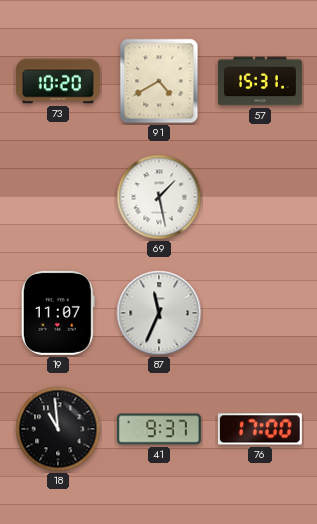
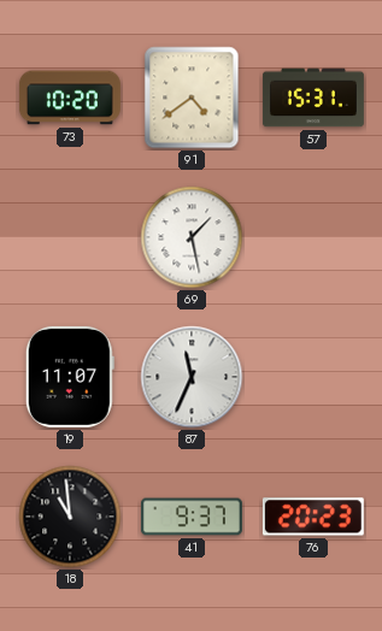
91: 4:40 -> 4:39 (192, 98)
76: 17:00 -> 20:23 (313, 517)
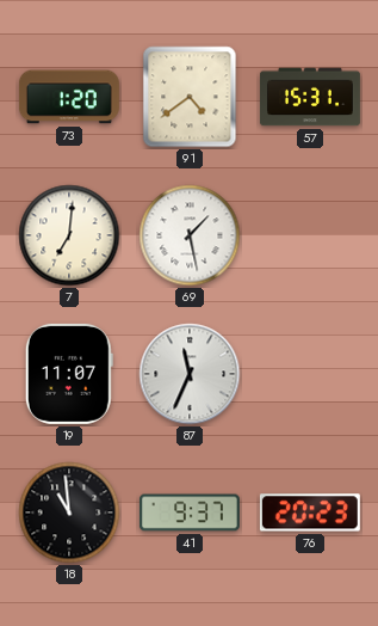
73: 10:20 -> 1:20 (69, 97)
7: none -> 7:01 (69, 235)
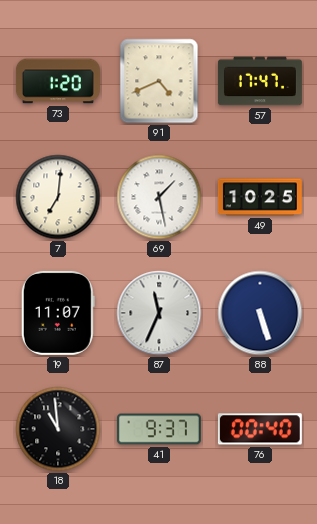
91: 4:39 -> 4:41 (159, 81)
57: 15:31 -> 17:47 (260, 81)
49: none -> 10:25 (260, 197)
88: none -> 5:27 (260, 313)
76: 20:23 -> 00:40 (260, 429)
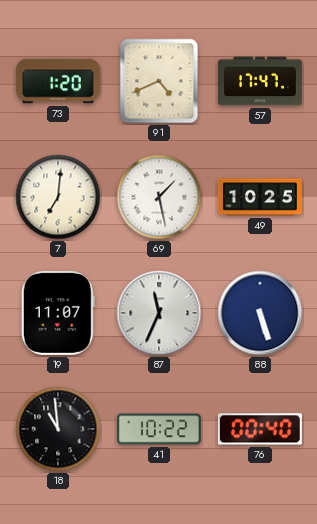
41: 9:37 -> 10:22 (159, 429)
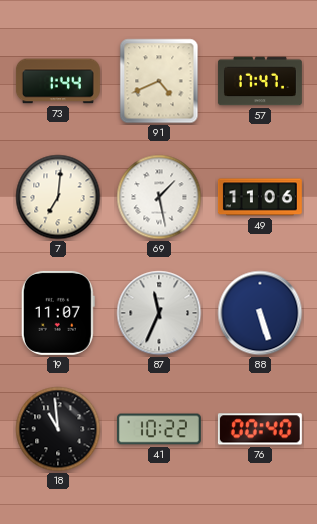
73: 1:20 -> 1:44 (58, 81)
49: 10:25 -> 11:06 (260, 197)
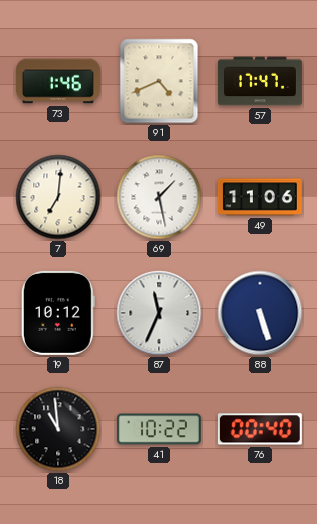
73: 1:44 -> 1:46 (58, 81)
19: 11:07 -> 10:12 (58, 313)
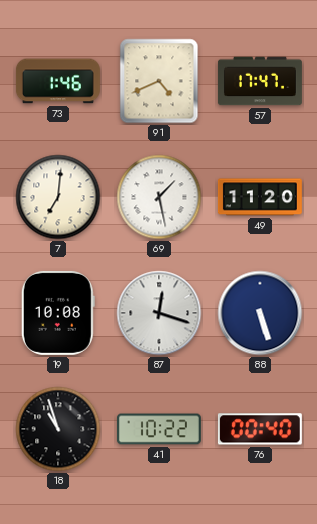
49: 11:06 -> 11:20 (260, 197)
19: 10:12 -> 10:08 (58, 313)
87: 11:34 -> 12:18 (159, 313)
18: 10:59 -> 10:57 (58, 429)
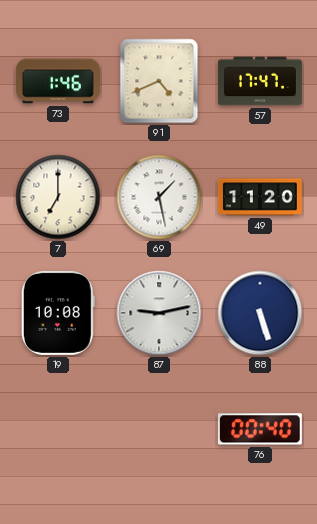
7: 7:01 -> 7:00 (58, 197)
87: 12:18 -> 9:13 (159, 313)
18: 10:57 -> none (58, 429)
41: 10:22 -> none (159, 429)
